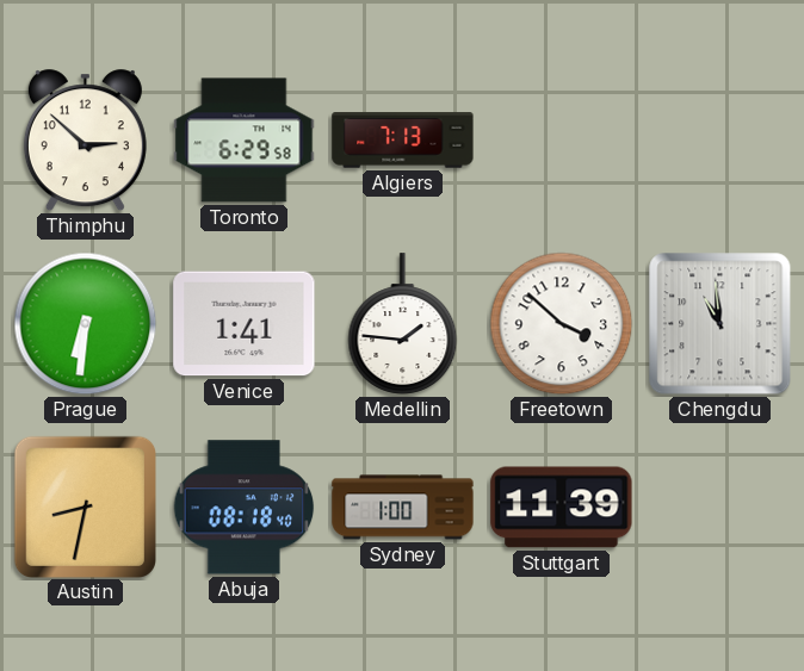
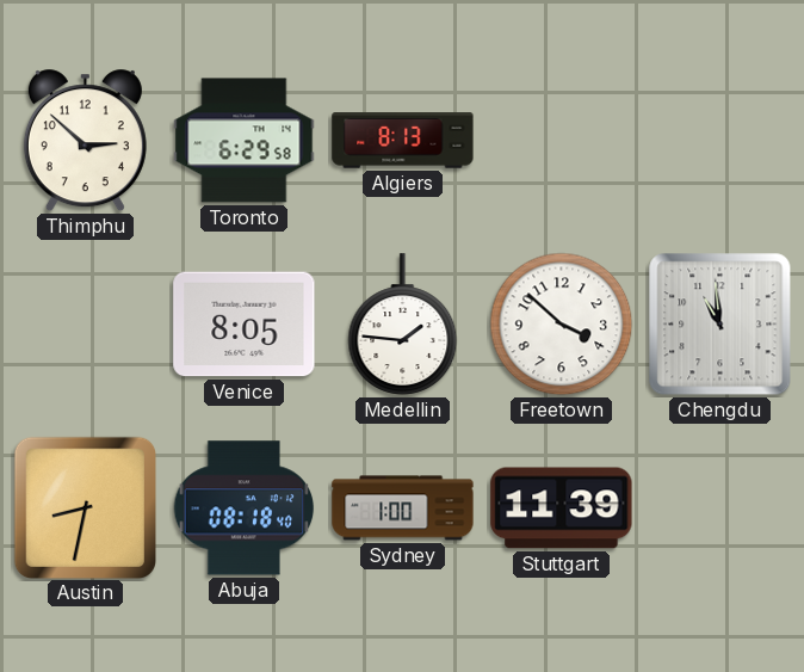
Algiers: 7:13 -> 8:13 (403, 141)
Prague: 6:31 -> none (86, 324)
Venice: 1:41 -> 8:05 (245, 325)
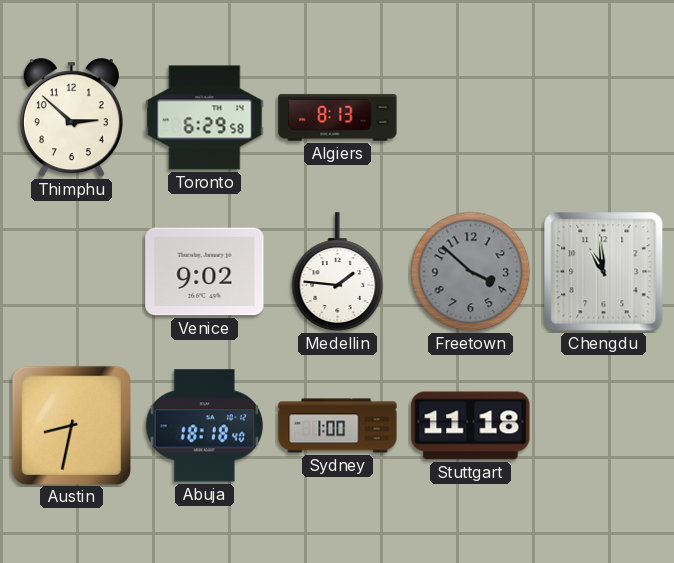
Venice: 8:05 -> 9:02 (205, 272)
Freetown dial: white -> grey (471, 272)
Abuja: 08:18 -> 18:18 (205, 426)
Stuttgart: 11:39 -> 11:18 (471, 426)
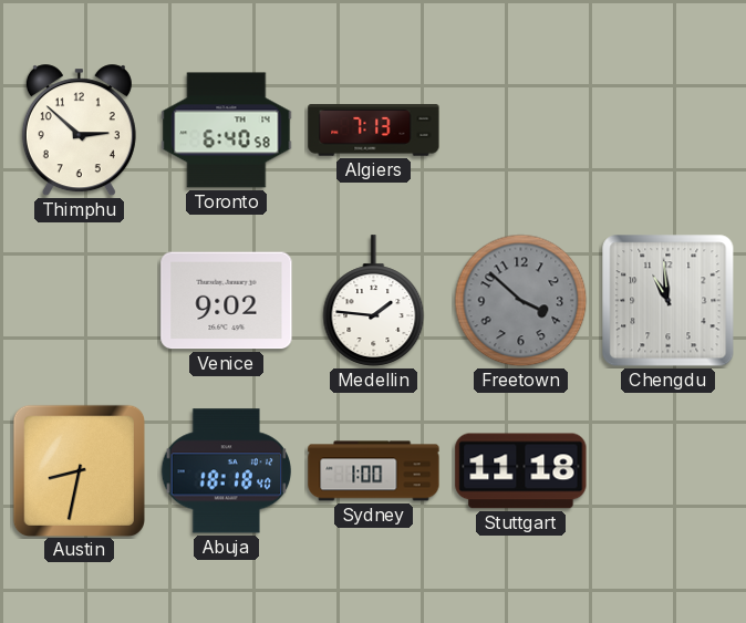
Toronto: 6:29 -> 6:40 (227, 131)
Algiers: 8:13 -> 7:13 (374, 131)
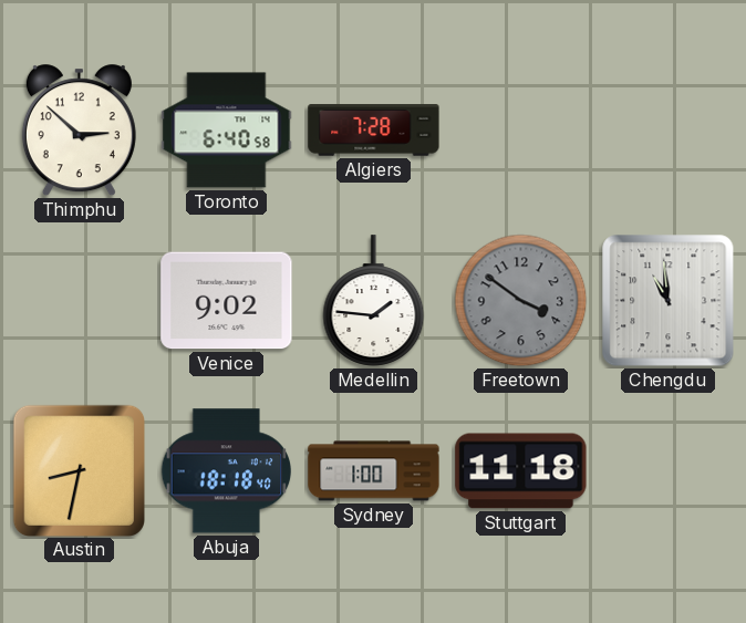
Algiers: 7:13 -> 7:28 (374, 131)
Freetown: 3:52 -> 3:51 (521, 301)
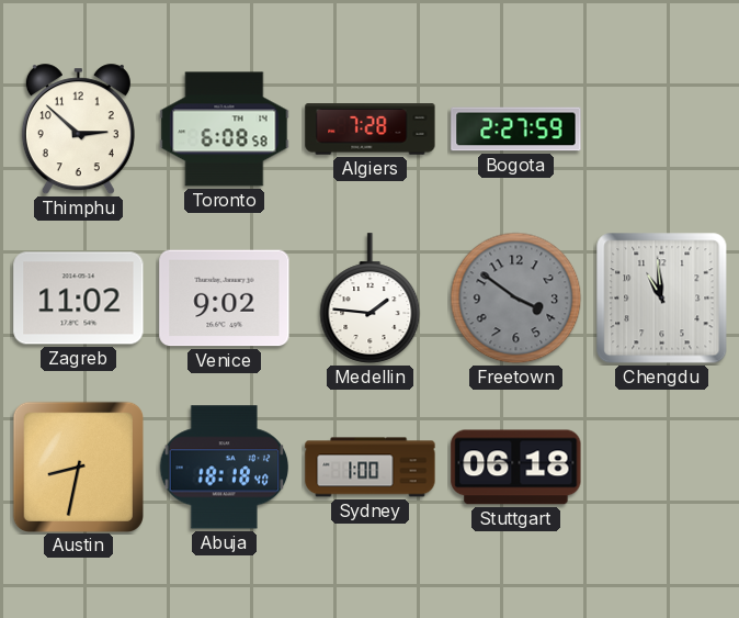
Toronto: 6:40 -> 6:08 (225, 130)
Bogota: none -> 2:27 (516, 130)
Zagreb: none -> 11:02 (79, 299)
Stuttgart: 11:18 -> 06:18 (516, 468)
